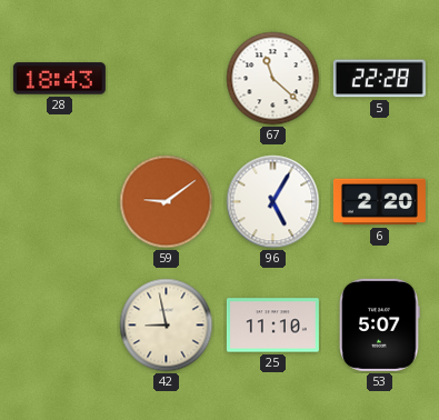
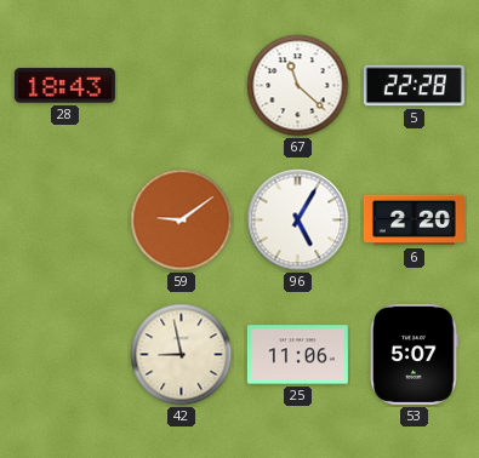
25: 11:10 -> 11:06 (297, 355)
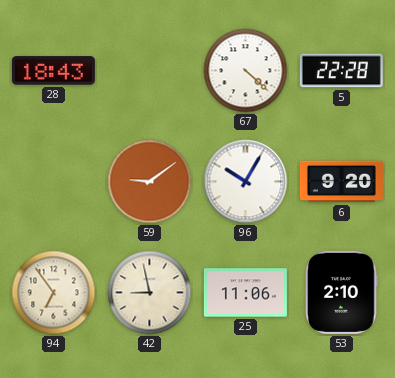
67: 11:22 -> 4:22 (246, 71)
96: 5:05 -> 10:05 (246, 182)
6: 2:20 -> 9:20 (341, 182)
94: none -> 6:54 (54, 293)
53: 5:07 -> 2:10 (342, 292)
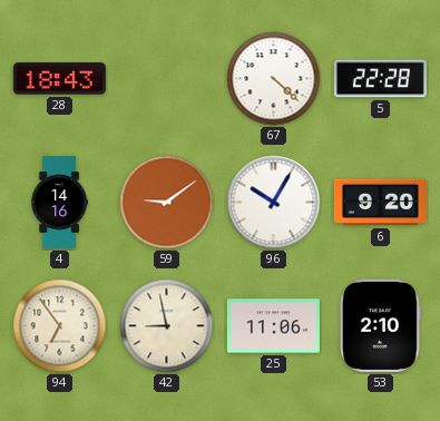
4: none -> 14:16 (59, 202)
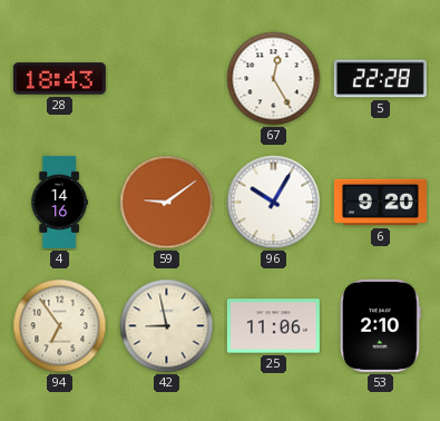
67: 4:22 -> 12:25 (274, 79)
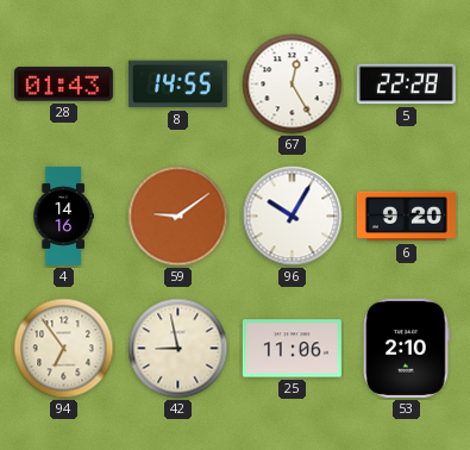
28: 18:43 -> 01:43 (63, 85)
8: none -> 14:55 (177, 85)
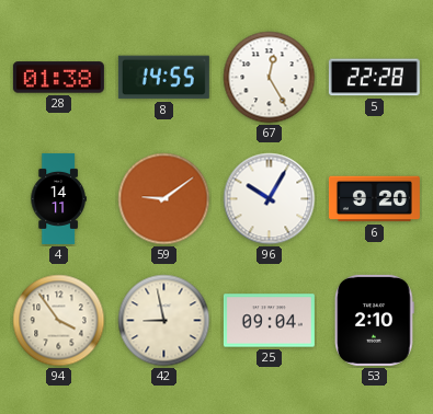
28: 01:43 -> 01:38 (58, 78)
4: 14:16 -> 14:11 (58, 198)
94: 6:54 -> 3:54 (59, 321)
25: 11:06 -> 09:04 (269, 321)
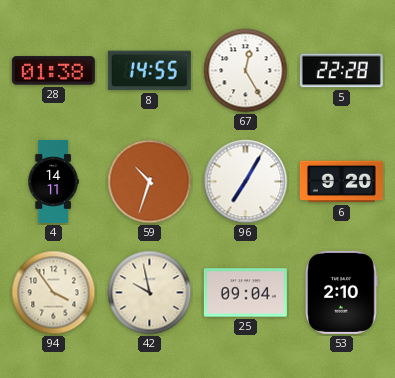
59: 9:09 -> 10:33 (150, 182)
96: 10:05 -> 7:05 (246, 182)
42: 8:58 -> 9:58 (150, 293)
